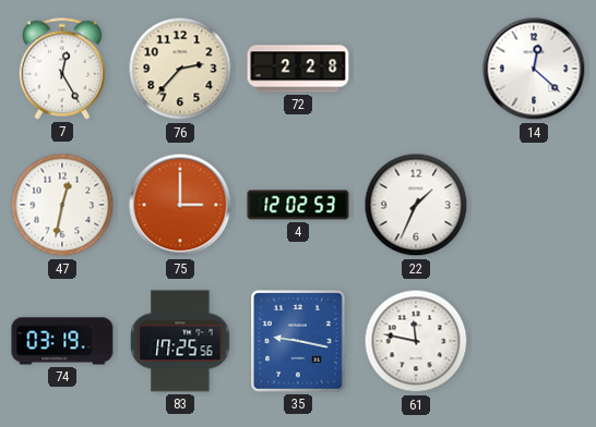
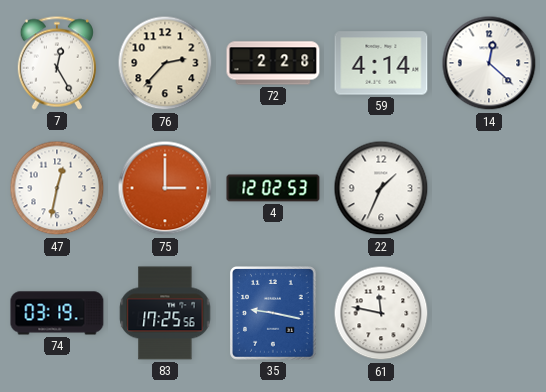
59: none -> 4:14 (381, 63)
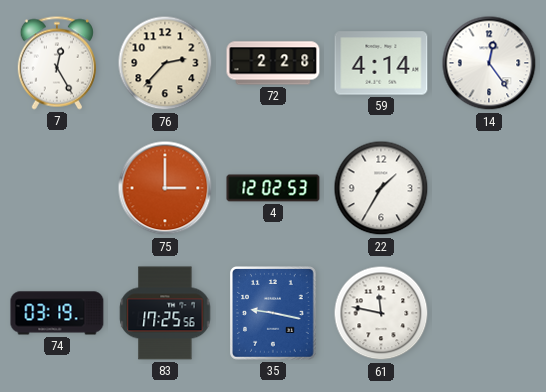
14: 12:22 -> 12:24 (489, 63)
47: 12:32 -> none (57, 188)
22: 1:34 -> 1:35 (381, 188)
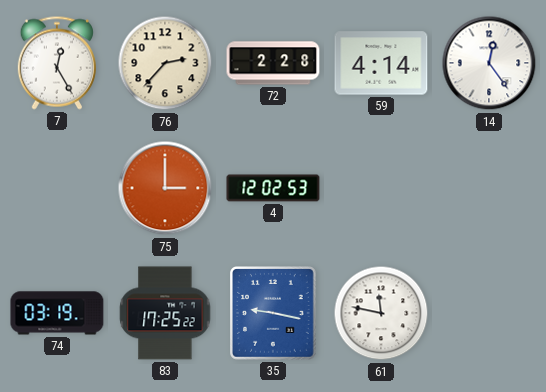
22: 1:35 -> none (381, 188)
83: 17:25:56 -> 17:25:22 (165, 313)
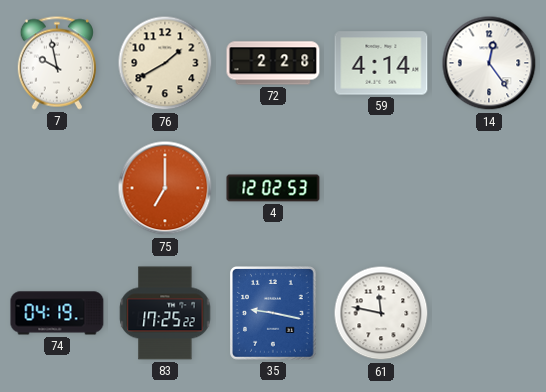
7: 12:25 -> 9:58 (57, 63)
76: 2:37 -> 1:40 (165, 63)
75: 3:00 -> 7:00 (165, 188)
74: 03:19 -> 04:19 (57, 313)
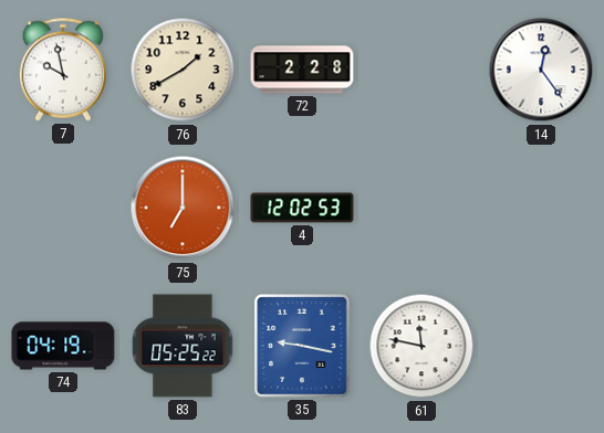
59: 4:14 -> none (381, 63)
83: 17:25 -> 05:25 (183, 346)
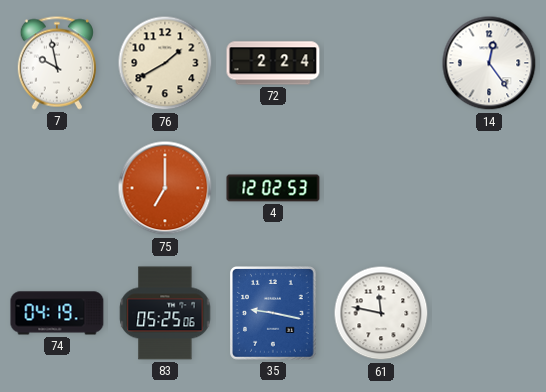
72: 2:28 -> 2:24 (273, 63)
83: 05:25:22 -> 05:25:06 (165, 313)
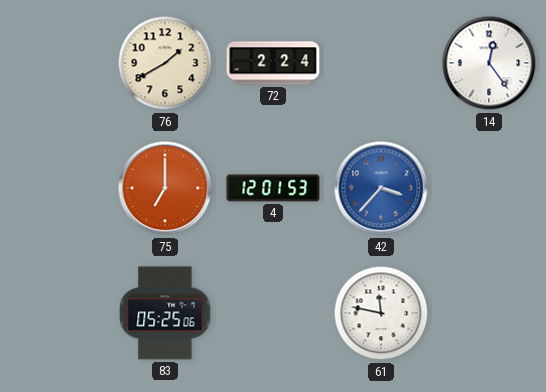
7: 9:58 -> none (57, 63)
4: 12:02 -> 12:01 (273, 188)
42: none -> 3:37 (381, 188)
74: 04:19 -> none (57, 313)
35: 9:17 -> none (274, 314)
